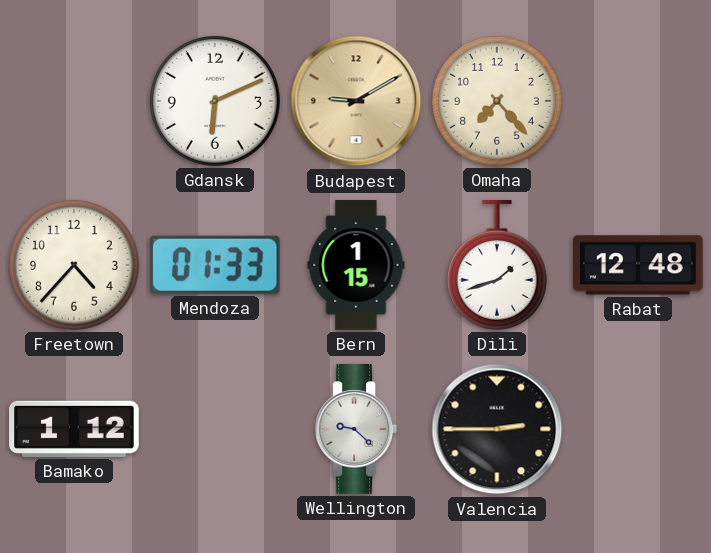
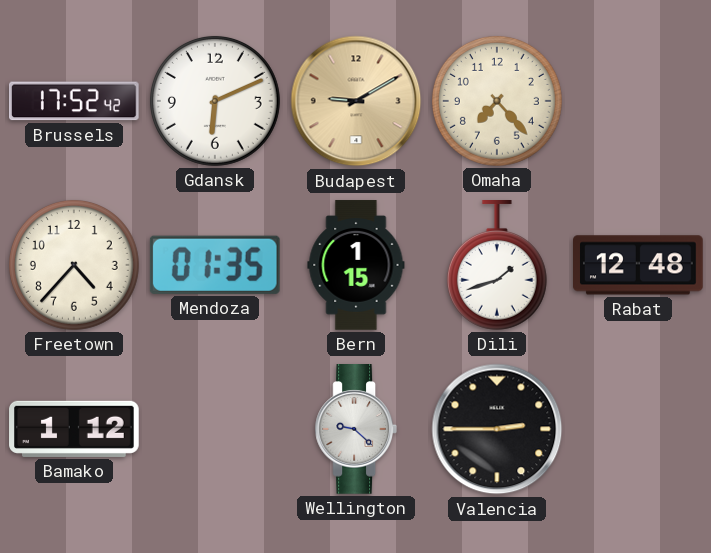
Brussels: none -> 17:52 (75, 101)
Mendoza: 01:33 -> 01:35 (215, 265)
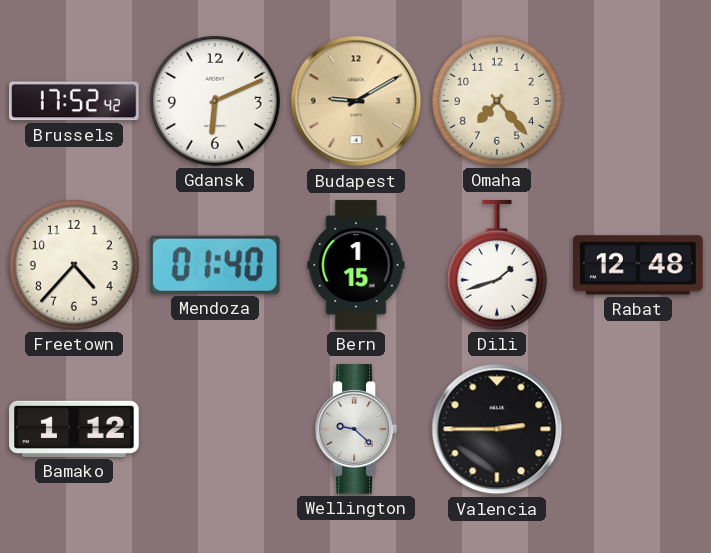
Mendoza: 01:35 -> 01:40 (215, 265)
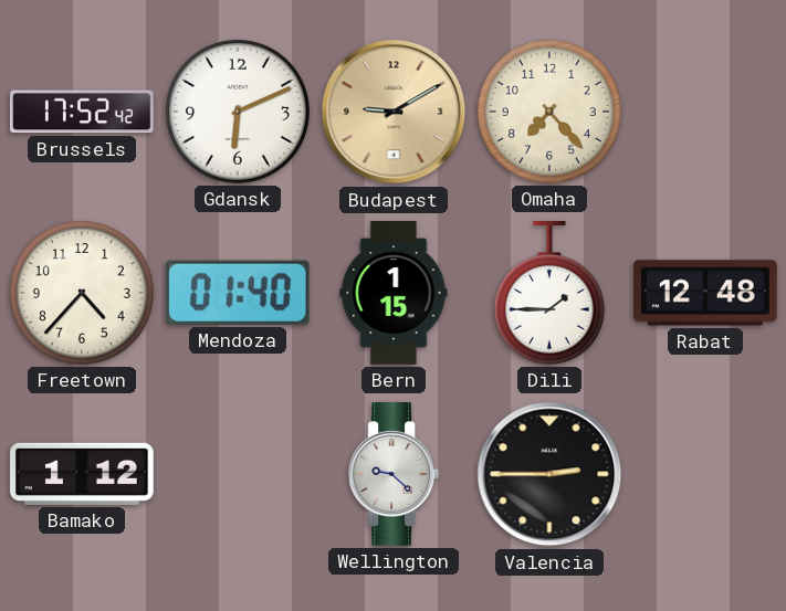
Dili: 1:42 -> 1:45 (549, 294)
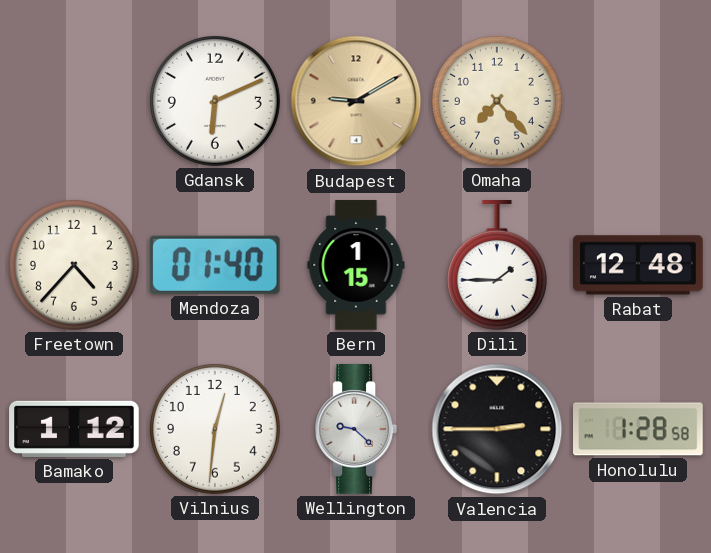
Brussels: 17:52 -> none (83, 112)
Vilnius: none -> 12:31 (215, 429)
Honolulu: none -> 1:28 (639, 429)
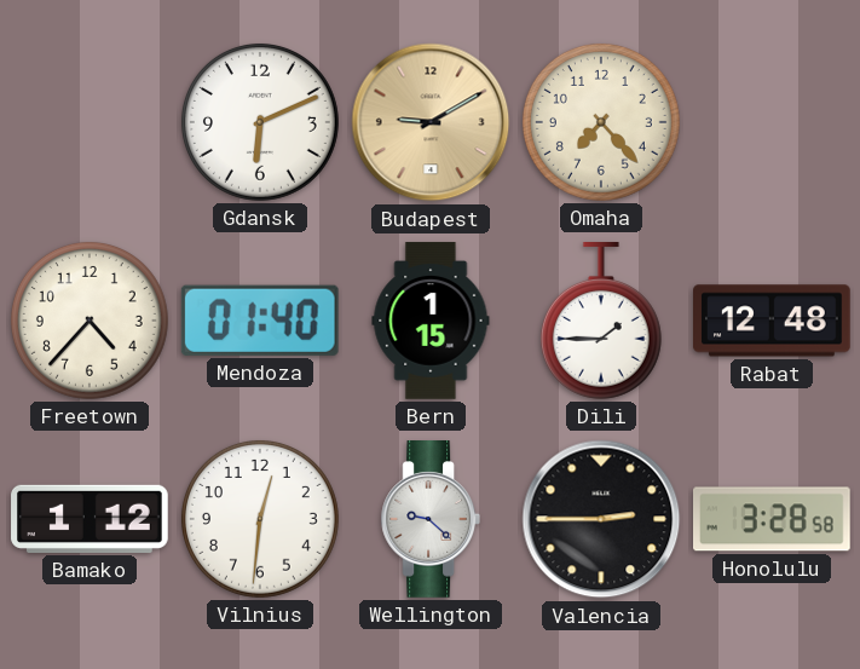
Honolulu: 1:28 -> 3:28 (773, 519)
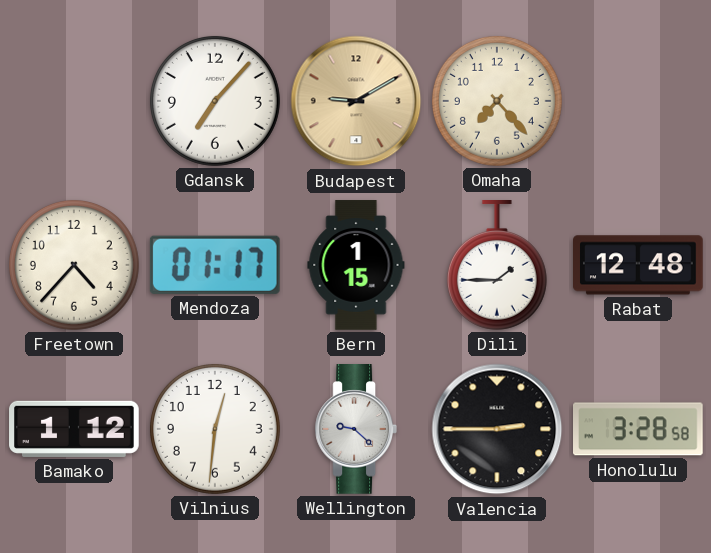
Gdansk: 6:11 -> 7:07 (215, 101)
Mendoza: 01:40 -> 01:17 (215, 265)
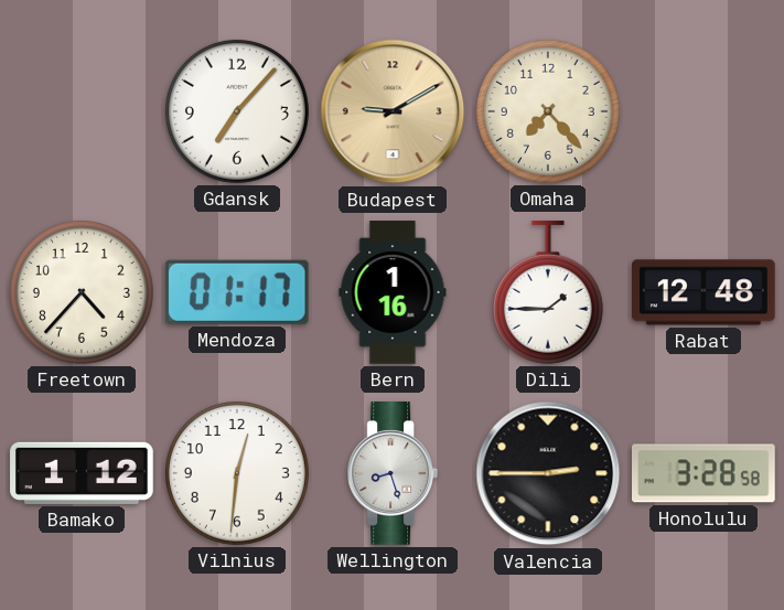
Bern: 1:15 -> 1:16 (393, 292)
Wellington: 9:22 -> 8:27 (391, 473)
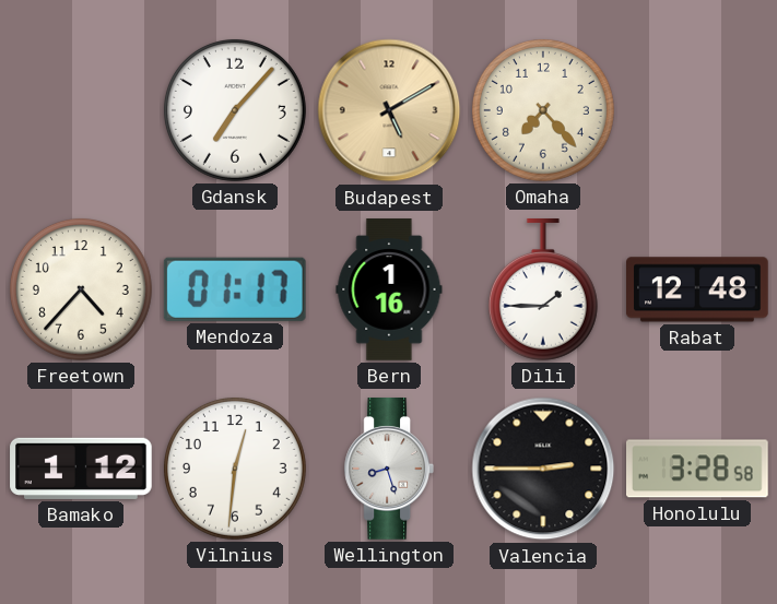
Budapest: 9:10 -> 5:10 (389, 110)
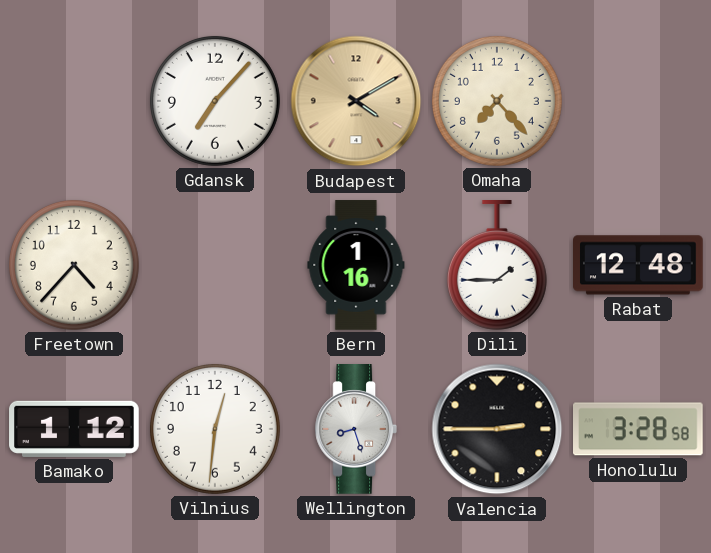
Budapest: 5:10 -> 4:10 (356, 101)
Mendoza: 01:17 -> none (235, 289)
